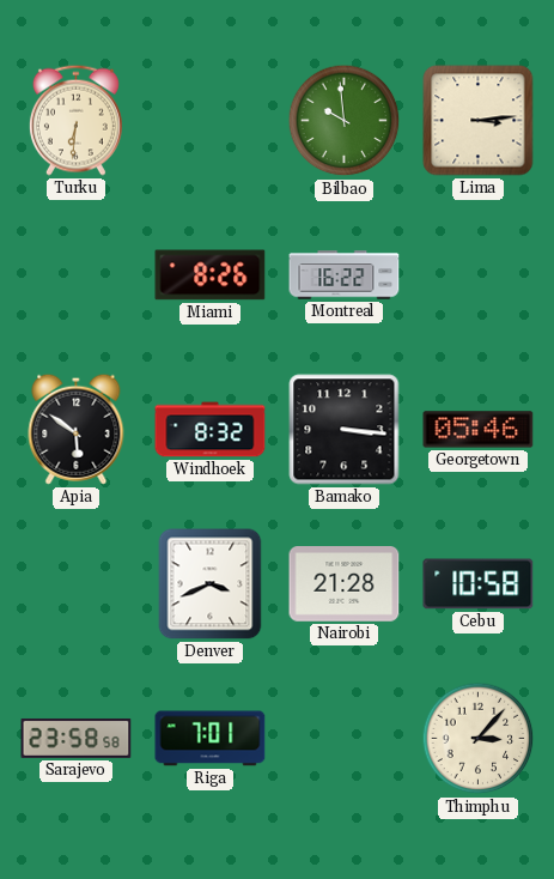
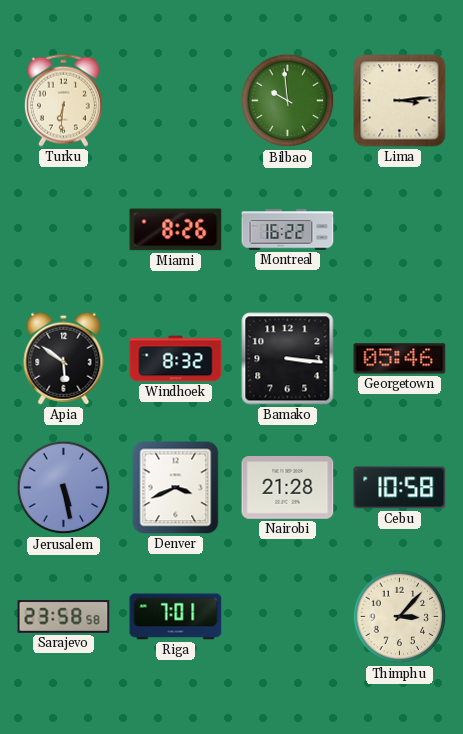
Jerusalem: none -> 5:28 (64, 488)
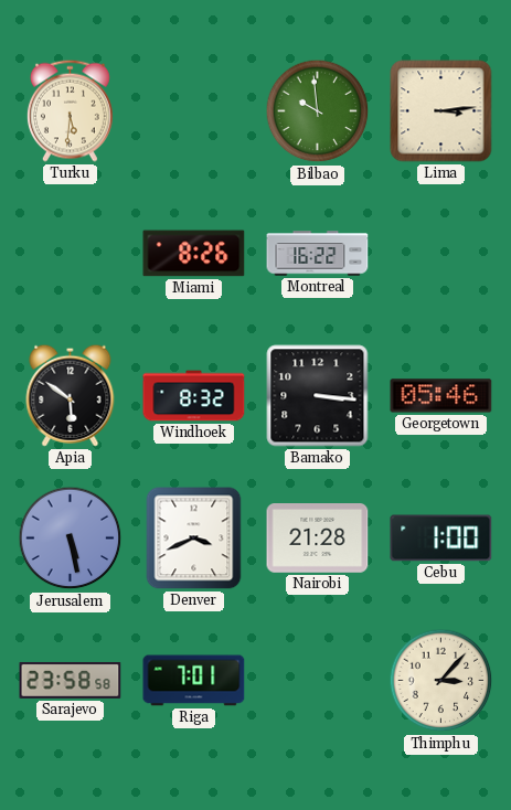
Turku: 6:31 -> 5:31 (70, 110)
Cebu: 10:58 -> 1:00 (441, 539)
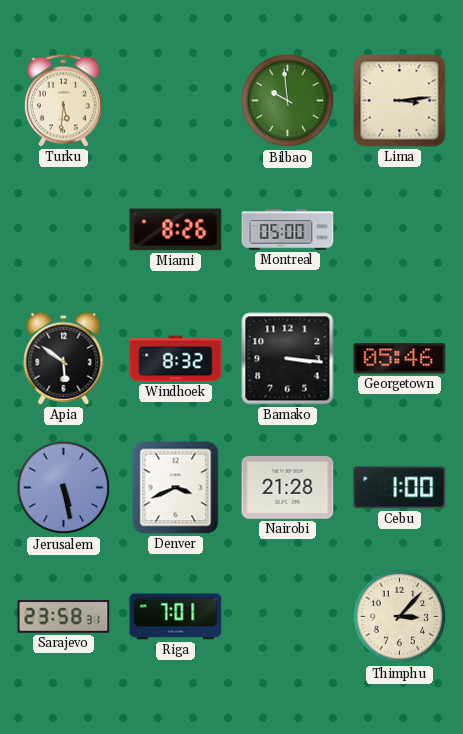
Montreal: 16:22 -> 05:00 (288, 230)
Sarajevo: 23:58:58 -> 23:58:31 (64, 616)
